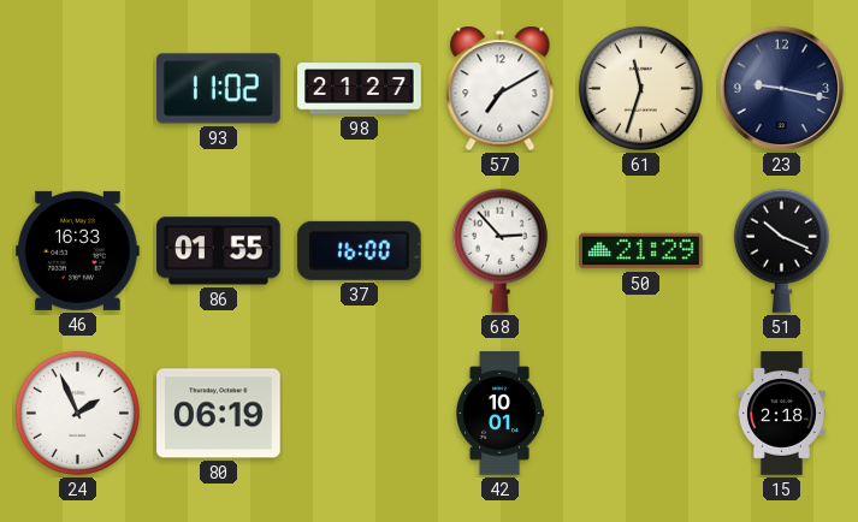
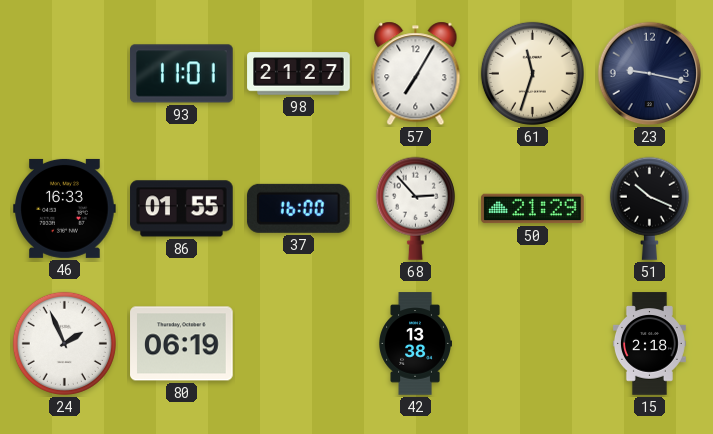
93: 11:02 -> 11:01 (182, 74)
57: 7:10 -> 7:05 (416, 74)
42: 10:01 -> 13:38 (415, 344)
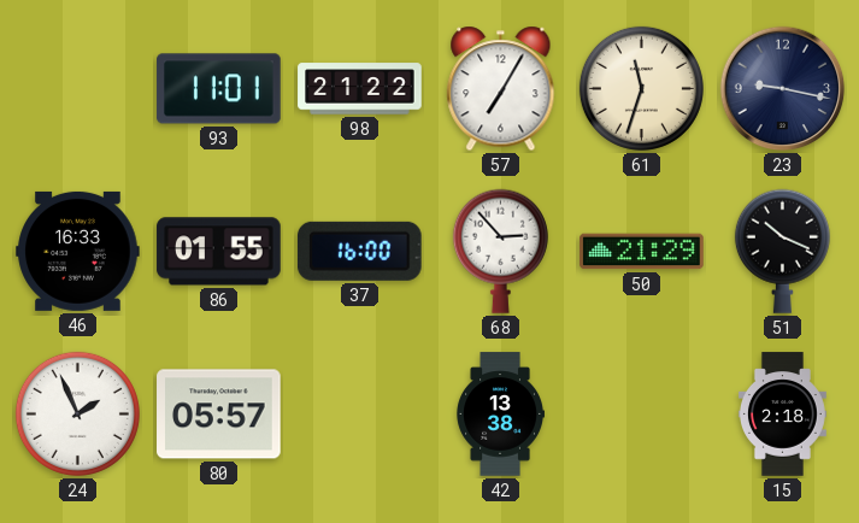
98: 21:27 -> 21:22 (360, 89)
80: 06:19 -> 05:57 (219, 415)
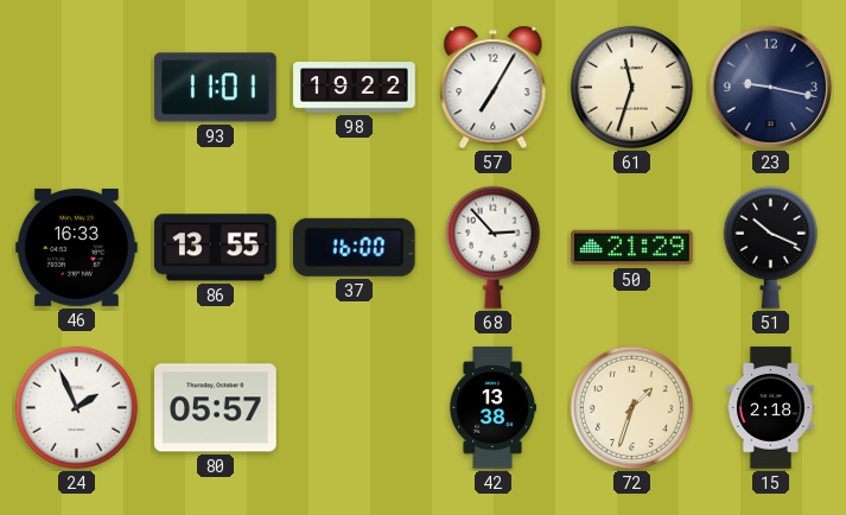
98: 21:22 -> 19:22 (355, 88)
86: 01:55 -> 13:55 (216, 248)
72: none -> 1:33 (631, 407)
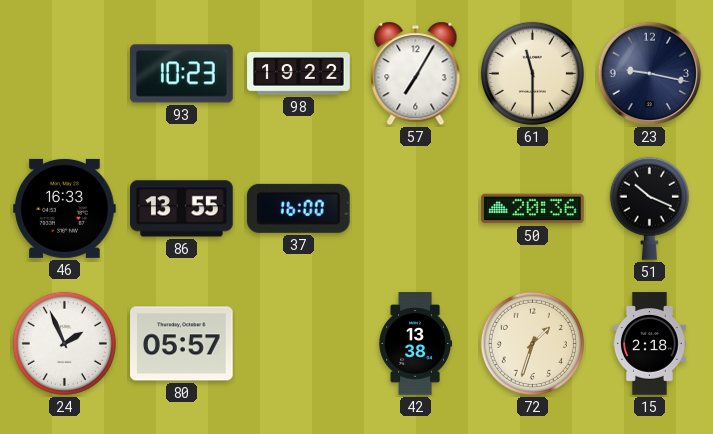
93: 11:01 -> 10:23 (182, 74)
61: 11:33 -> 11:30 (532, 73)
68: 2:53 -> none (492, 247)
50: 21:29 -> 20:36 (533, 209)
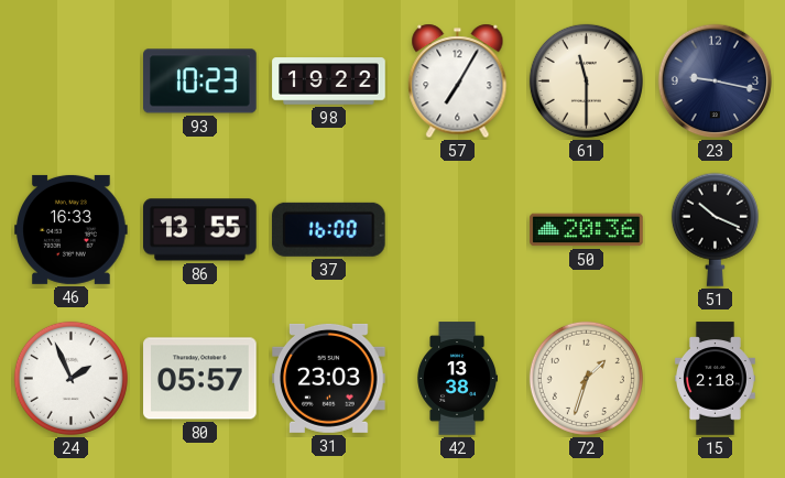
31: none -> 23:03 (329, 378)
